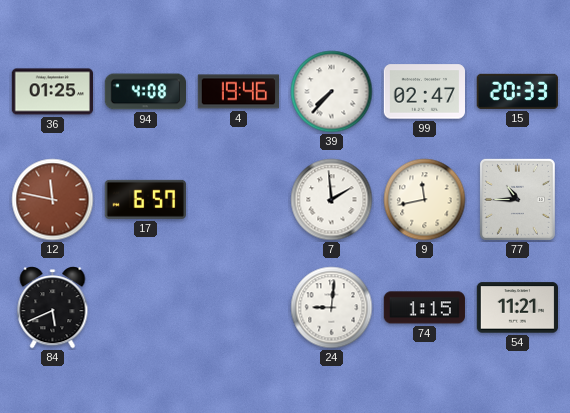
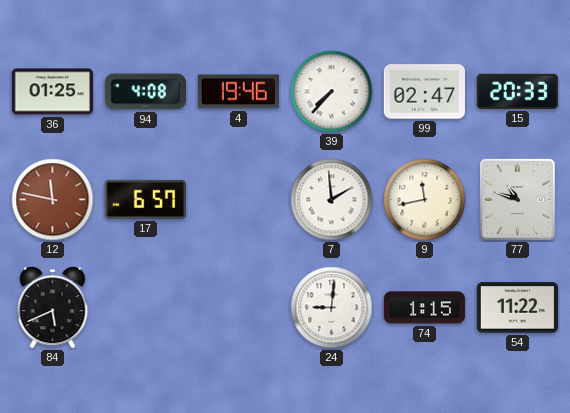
77: 10:45 -> 10:48 (517, 199)
54: 11:21 -> 11:22 (517, 308)
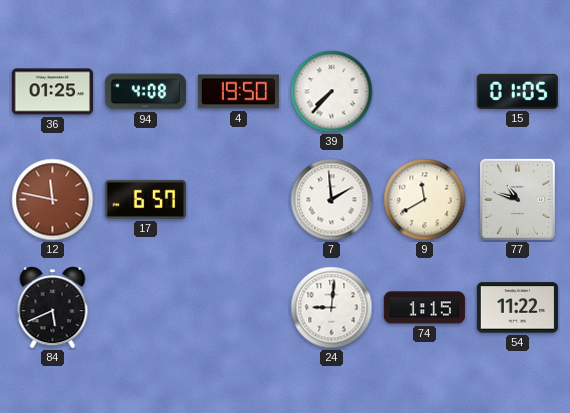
4: 19:46 -> 19:50 (238, 92)
99: 02:47 -> none (424, 92)
15: 20:33 -> 01:05 (517, 91)
9: 11:43 -> 11:40 (425, 200)
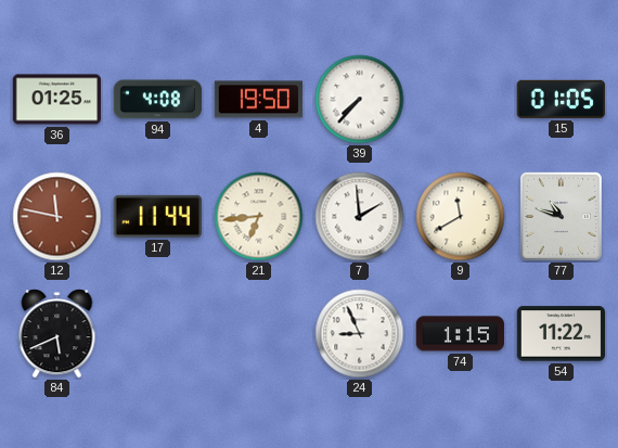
17: 6:57 -> 11:44 (157, 216)
21: none -> 6:44 (259, 217)
24: 9:01 -> 8:56 (360, 334)
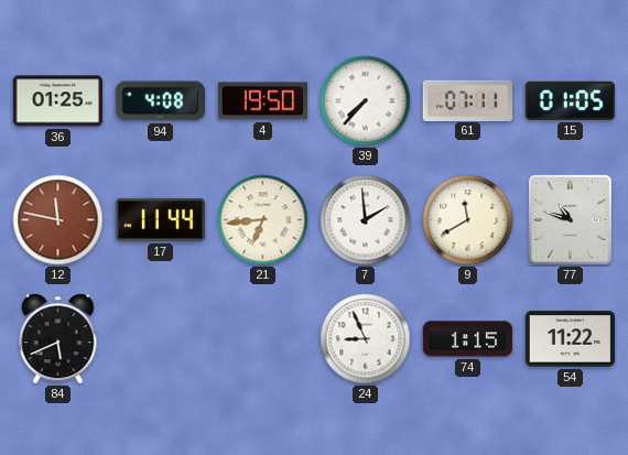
61: none -> 07:11 (467, 100)
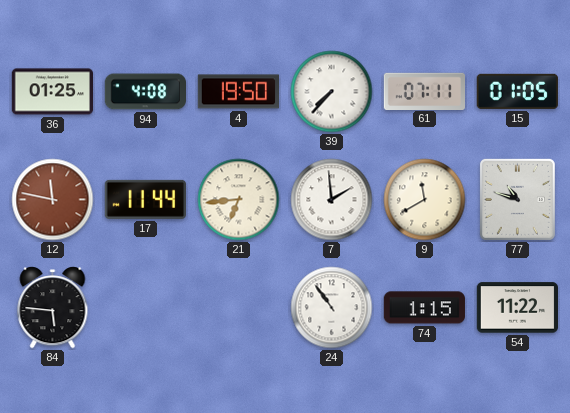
84: 5:41 -> 5:46 (53, 308)
24: 8:56 -> 10:54 (332, 308)
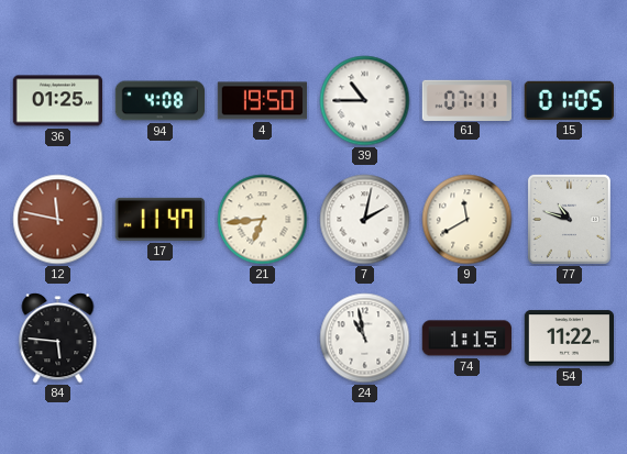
39: 7:37 -> 10:45 (365, 101)
17: 11:44 -> 11:47 (159, 219)
7: 1:59 -> 2:02 (365, 220)
24: 10:54 -> 10:58 (365, 339)
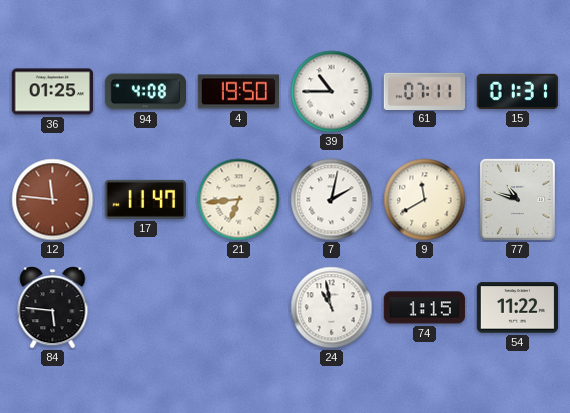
15: 01:05 -> 01:31 (517, 91)
12: 11:47 -> 11:46 (53, 200)
